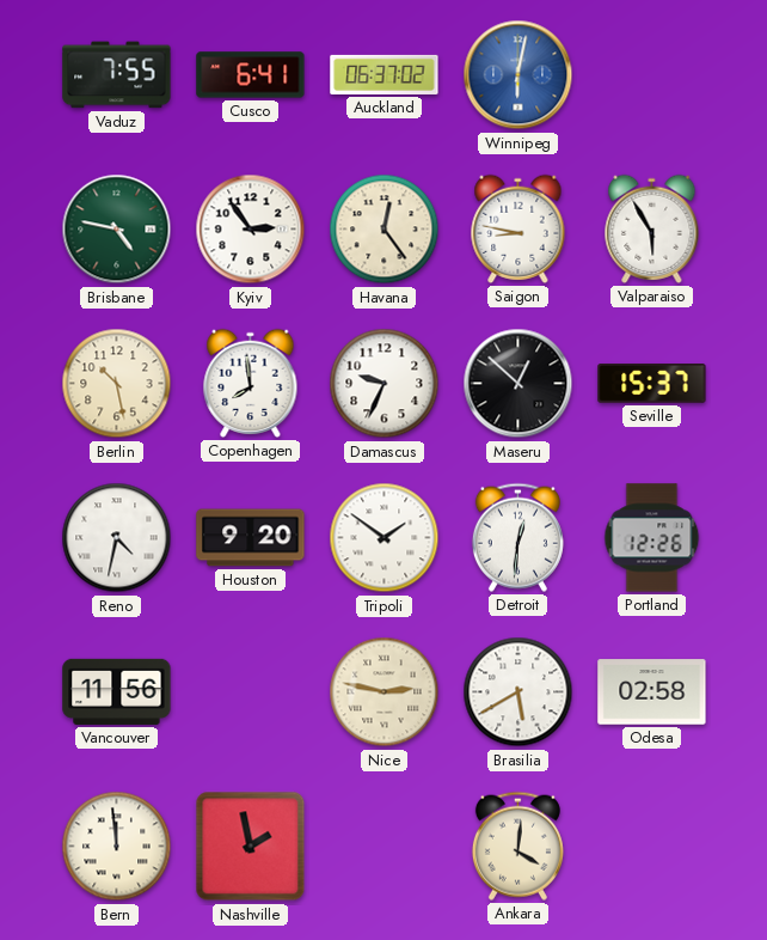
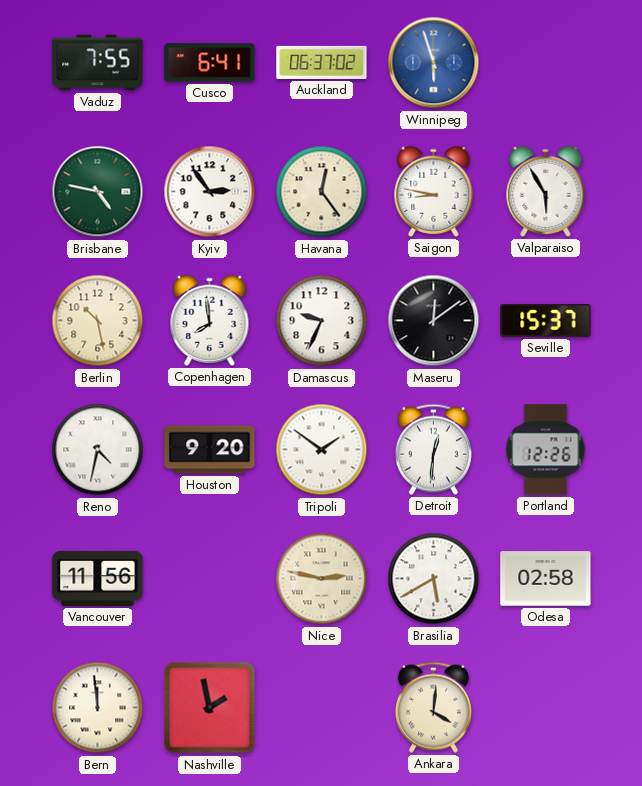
Winnipeg: 6:02 -> 5:57 (434, 63)
Maseru: 12:52 -> 12:09 (434, 321)
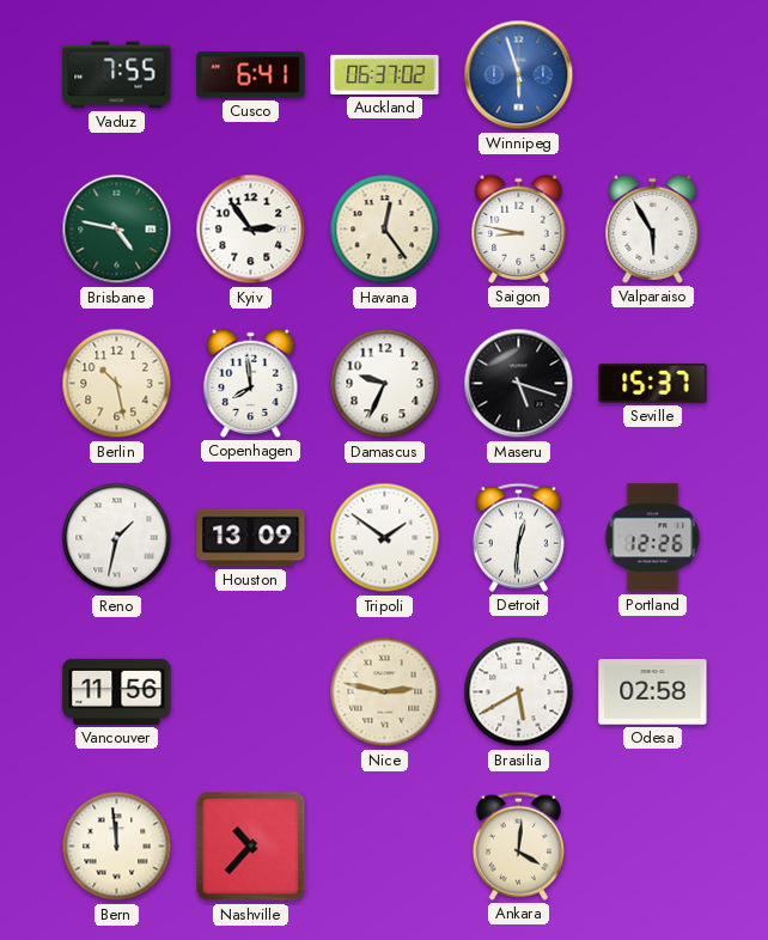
Maseru: 12:09 -> 5:18 (519, 384)
Reno: 4:32 -> 1:32 (117, 538)
Houston: 9:20 -> 13:09 (251, 538)
Nashville: 1:58 -> 10:37 (251, 847)
